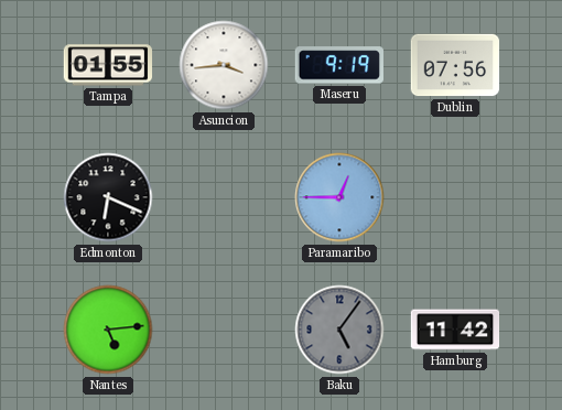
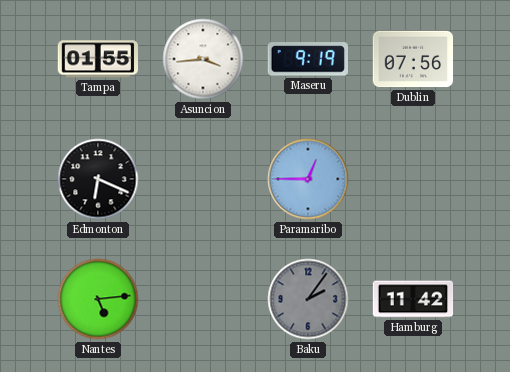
Baku: 5:06 -> 2:06 (308, 299)
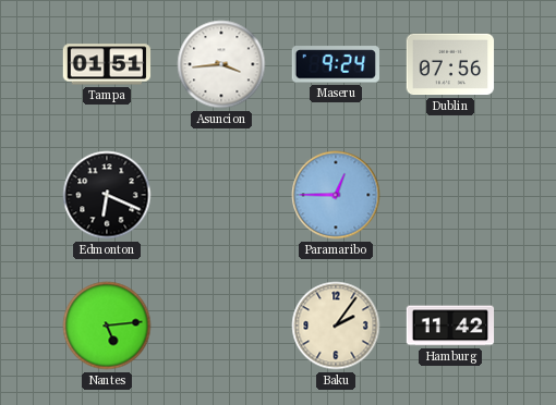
Tampa: 01:55 -> 01:51 (107, 64)
Maseru: 9:19 -> 9:24 (335, 64)
Baku dial: grey -> cream (336, 326)
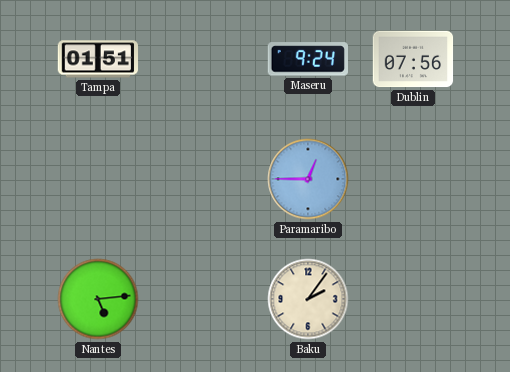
Asuncion: 3:44 -> none (221, 64)
Edmonton: 6:19 -> none (107, 195)
Hamburg: 11:42 -> none (450, 326)
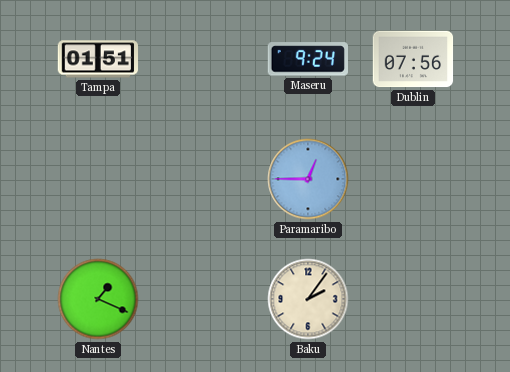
Nantes: 5:14 -> 1:19 (98, 299)
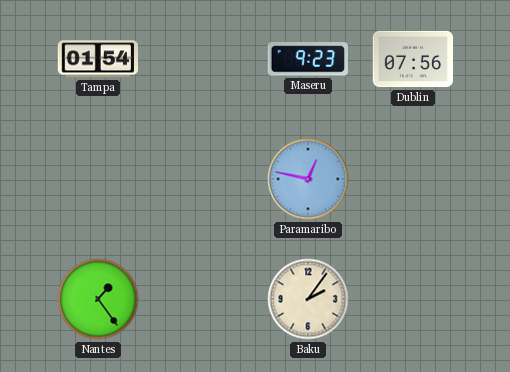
Tampa: 01:51 -> 01:54 (98, 59)
Maseru: 9:24 -> 9:23 (307, 59)
Paramaribo: 12:45 -> 12:47 (308, 179)
Nantes: 1:19 -> 1:24 (98, 299)
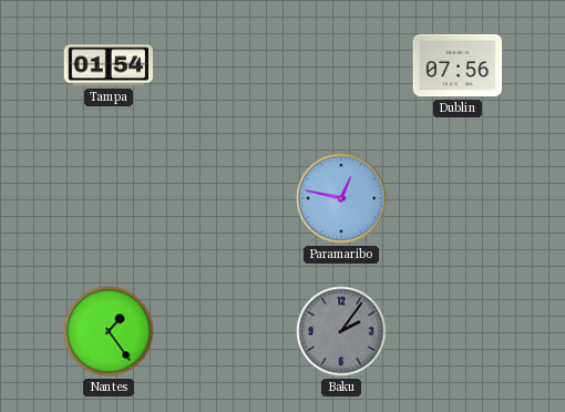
Maseru: 9:23 -> none (307, 59)
Baku dial: cream -> grey (341, 331)
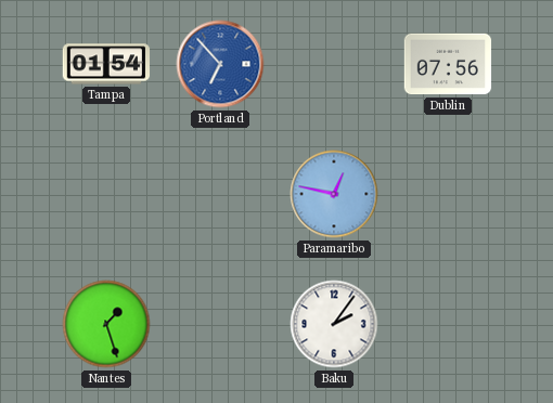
Portland: none -> 6:53 (220, 64)
Nantes: 1:24 -> 1:27 (106, 324)
Baku dial: grey -> white (334, 324)
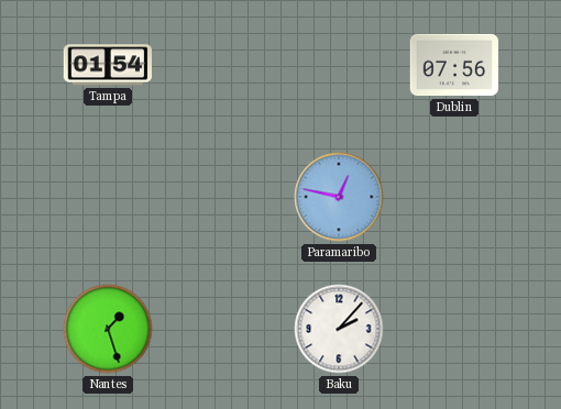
Portland: 6:53 -> none (220, 64)
Baku: 2:06 -> 2:07 (339, 329)
